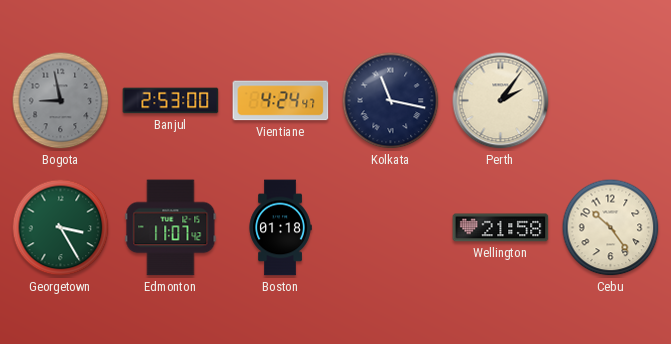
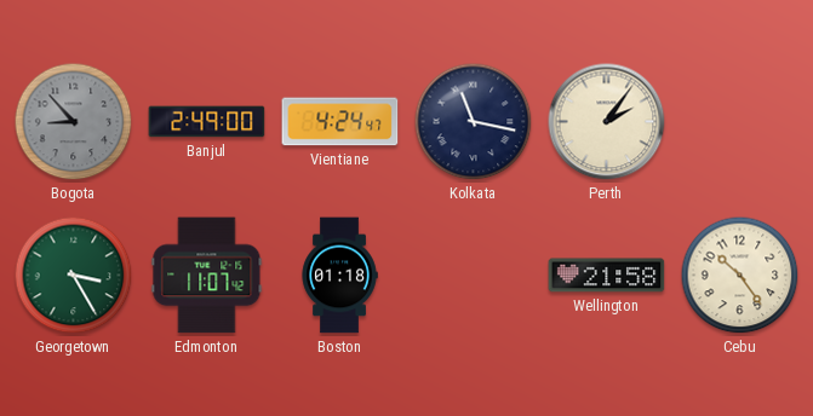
Bogota: 8:58 -> 8:53 (74, 122)
Banjul: 2:53 -> 2:49 (207, 122)
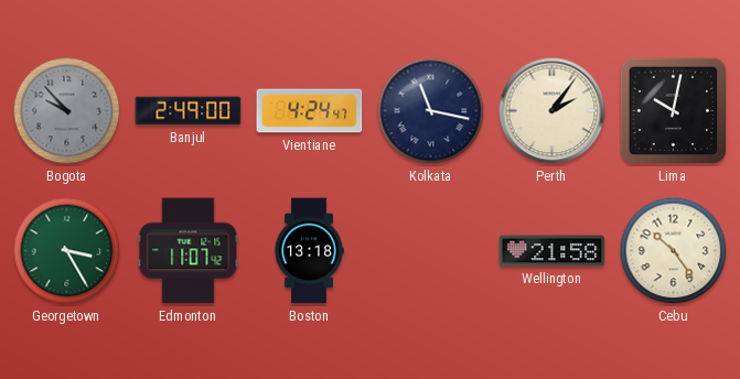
Bogota: 8:53 -> 9:53 (67, 111)
Lima: none -> 10:02 (674, 111)
Boston: 01:18 -> 13:18 (309, 251)
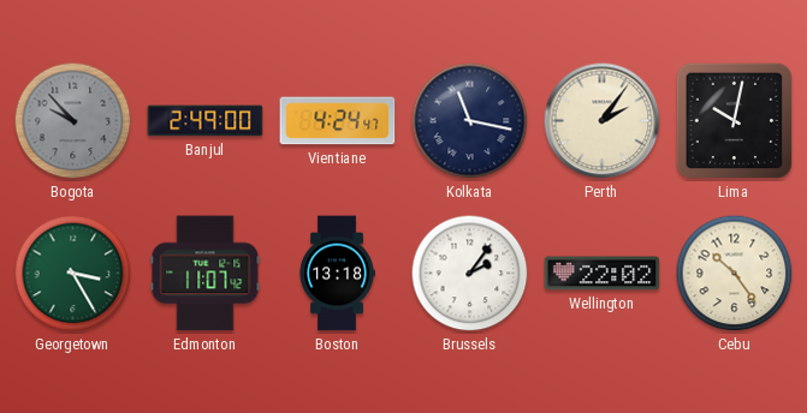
Brussels: none -> 2:06 (470, 274)
Wellington: 21:58 -> 22:02 (603, 274)
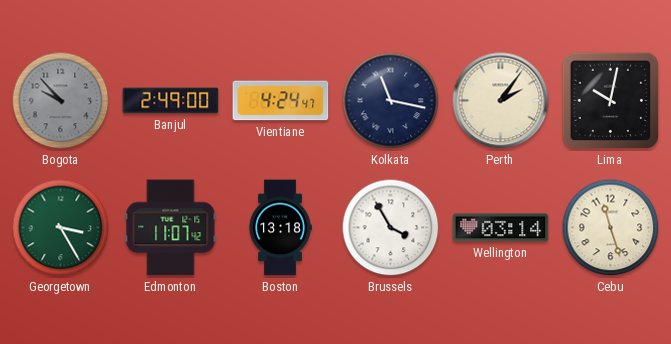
Brussels: 2:06 -> 3:55 (391, 228)
Wellington: 22:02 -> 03:14 (501, 228)
Cebu: 10:24 -> 11:27 (611, 228)
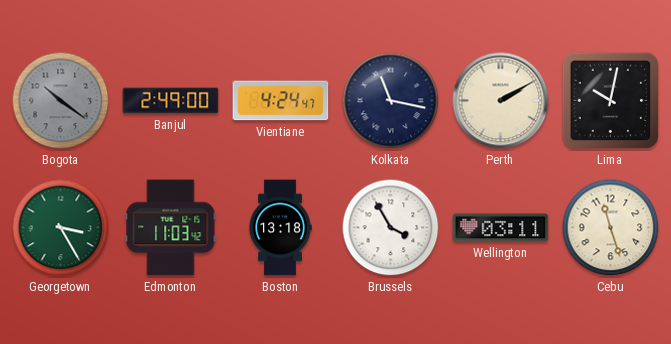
Bogota: 9:53 -> 10:21 (61, 101)
Perth: 2:06 -> 2:10 (501, 101)
Edmonton: 11:07 -> 11:03 (171, 228)
Wellington: 03:14 -> 03:11 (501, 228)
